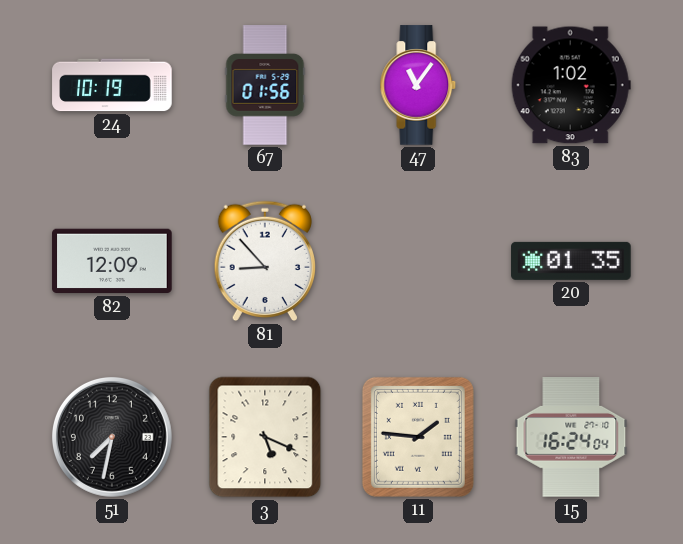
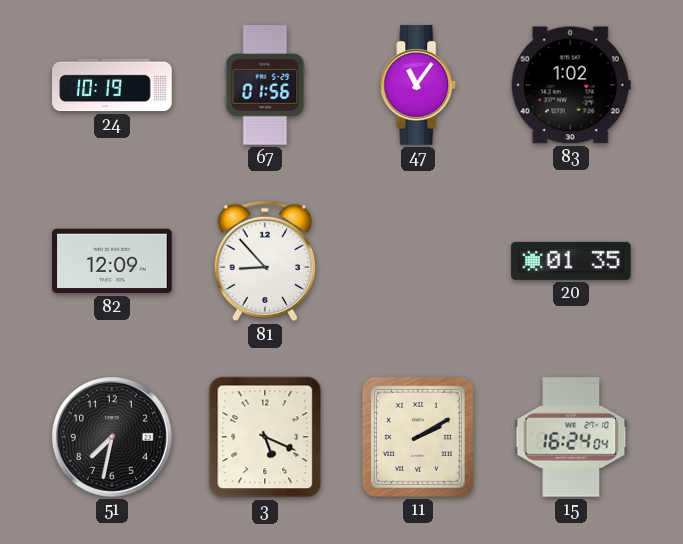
11: 1:46 -> 2:10 (418, 437)
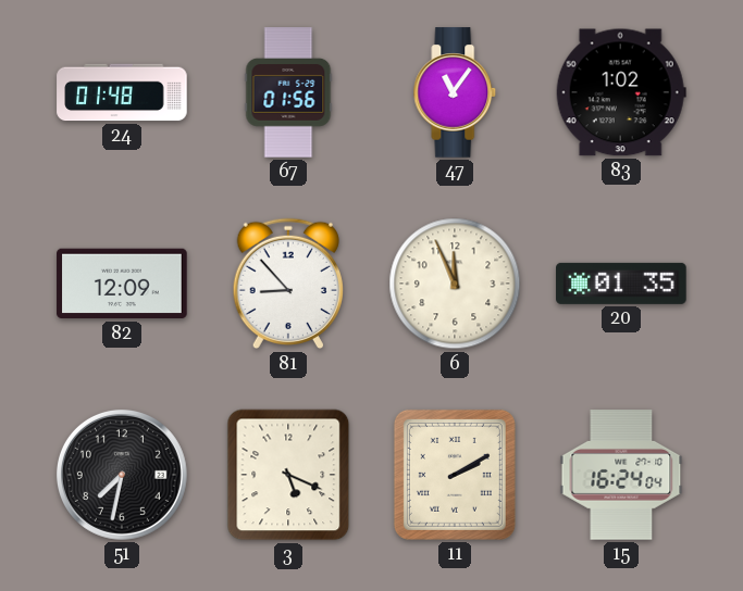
24: 10:19 -> 01:48 (122, 92)
6: none -> 11:56 (455, 284)
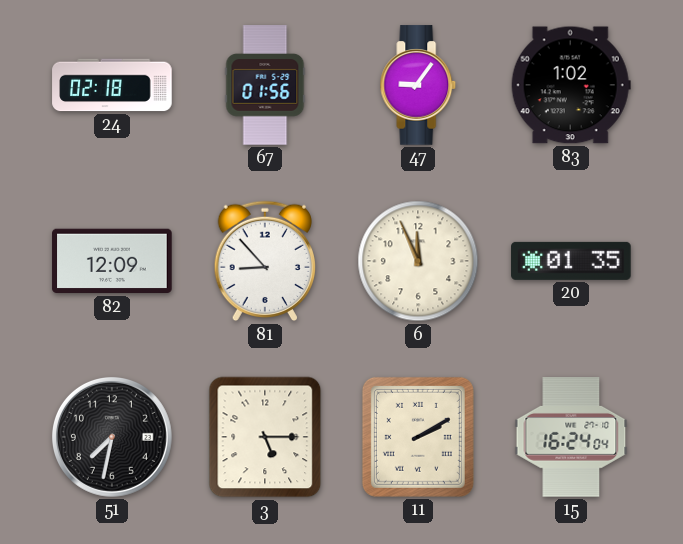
24: 01:48 -> 02:18 (112, 85)
47: 11:06 -> 9:06 (418, 85)
3: 5:19 -> 5:15 (265, 437)
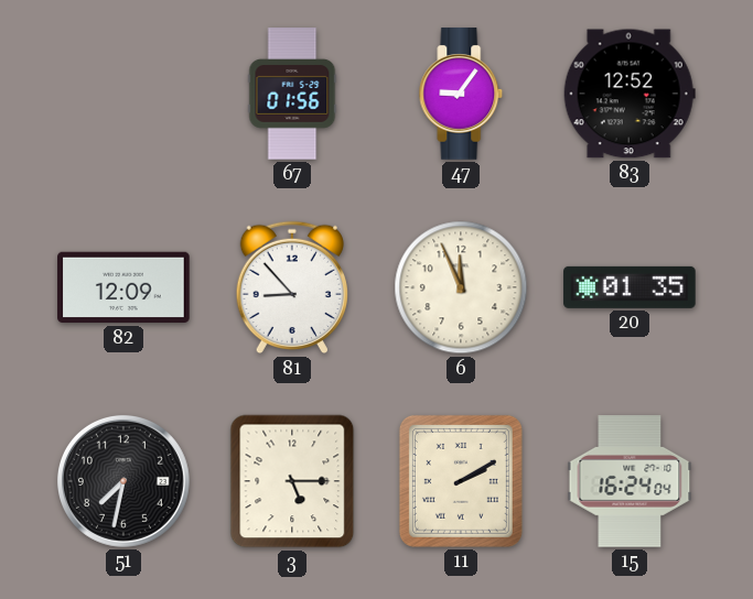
24: 02:18 -> none (112, 85)
83: 1:02 -> 12:52 (630, 94)
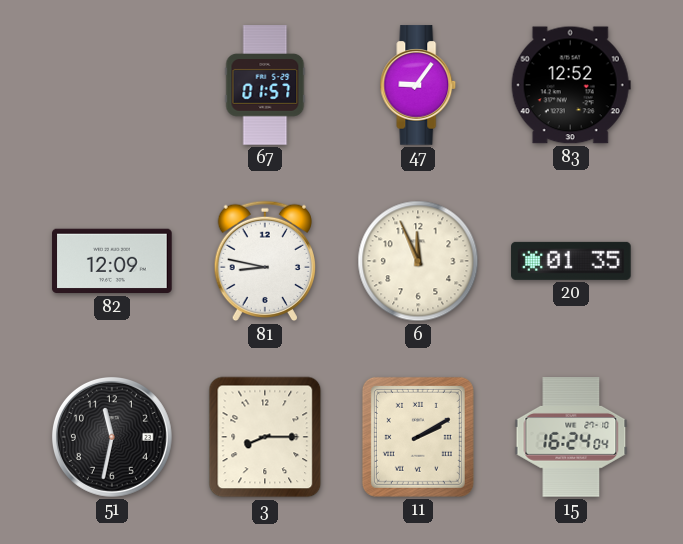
67: 01:56 -> 01:57 (265, 85)
81: 8:53 -> 8:47 (264, 261)
51: 7:32 -> 11:32 (112, 437)
3: 5:15 -> 8:15 (265, 437)
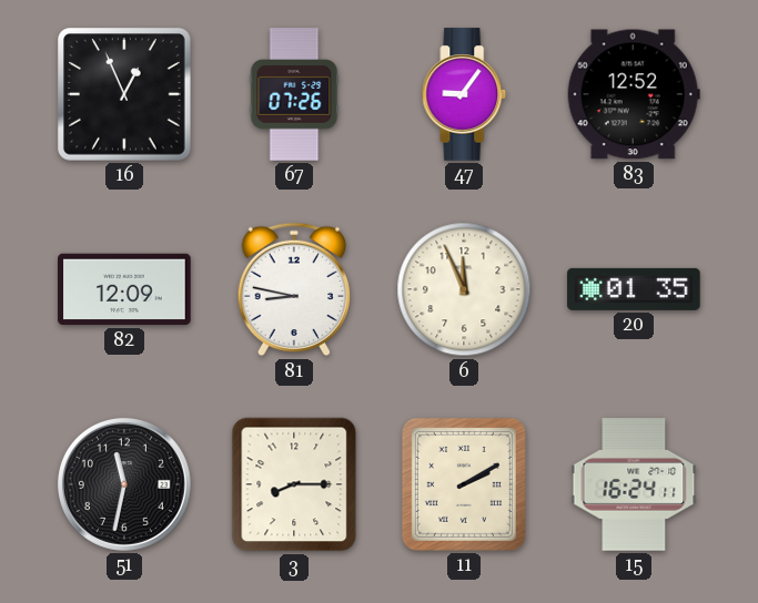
16: none -> 12:56 (125, 95)
67: 01:57 -> 07:26 (294, 94)
15: 16:24:04 -> 16:24:11 (634, 484)
